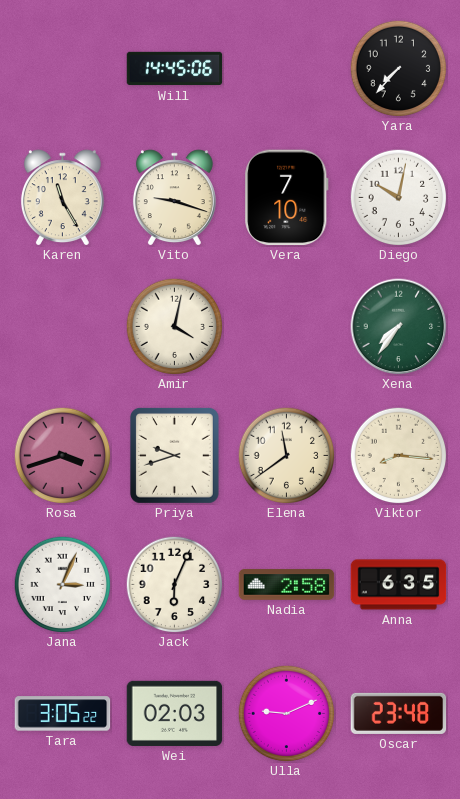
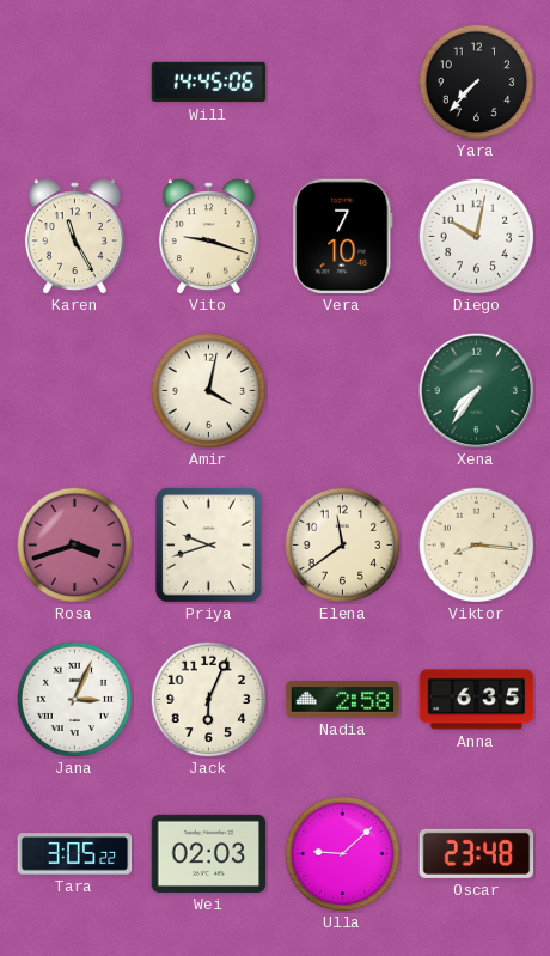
Ulla: 9:11 -> 9:08 (342, 853)
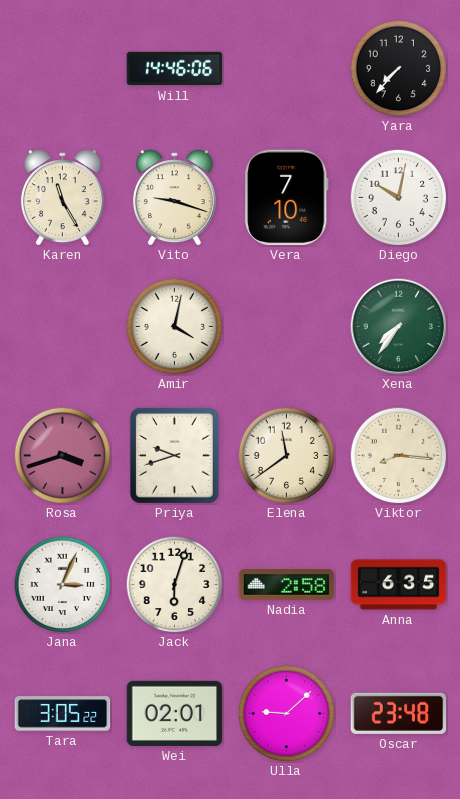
Will: 14:45 -> 14:46 (175, 69)
Jack: 6:04 -> 6:03 (174, 584)
Wei: 02:03 -> 02:01 (175, 713)
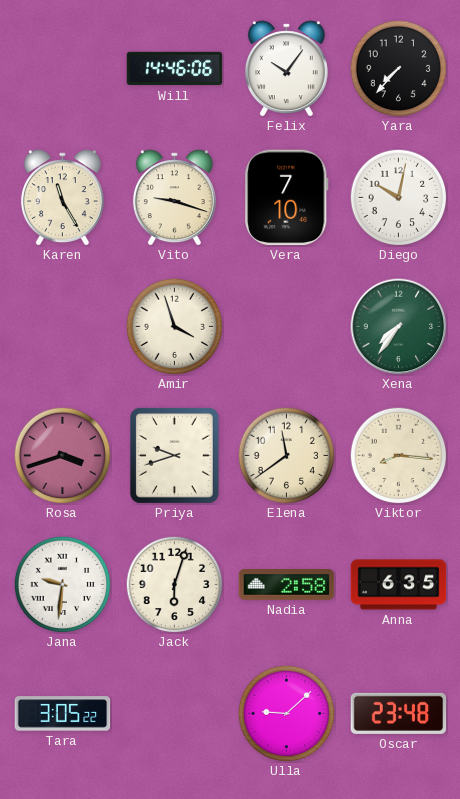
Felix: none -> 10:06 (286, 69)
Amir: 4:02 -> 3:57 (174, 326)
Jana: 3:04 -> 9:31 (62, 584)
Wei: 02:01 -> none (175, 713)
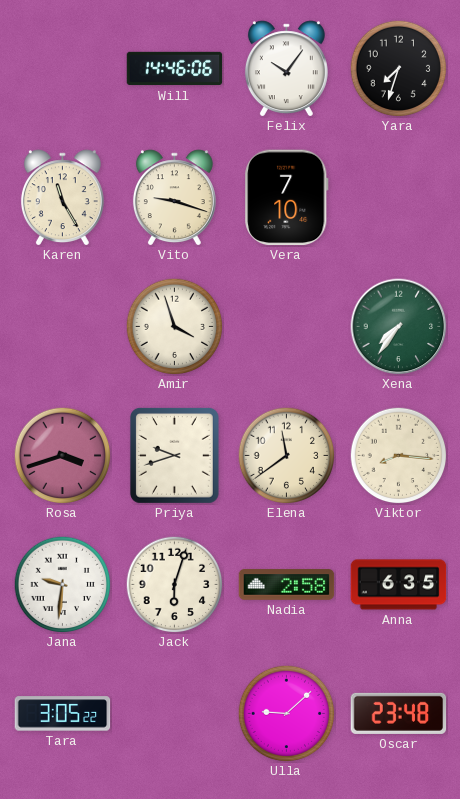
Yara: 7:37 -> 7:33 (398, 68)
Diego: 10:02 -> none (398, 197)
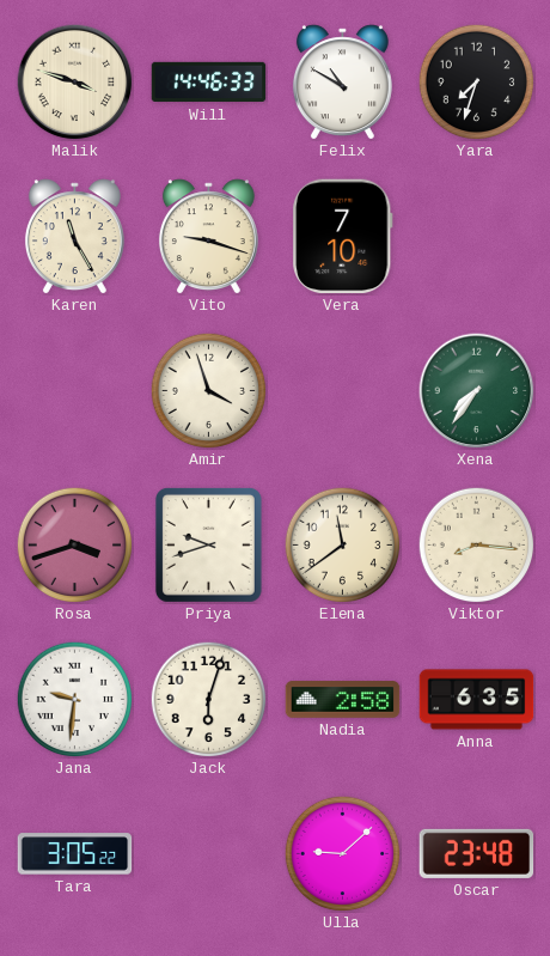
Malik: none -> 3:48 (75, 83)
Will: 14:46:06 -> 14:46:33 (209, 83)
Felix: 10:06 -> 10:50 (342, 83)
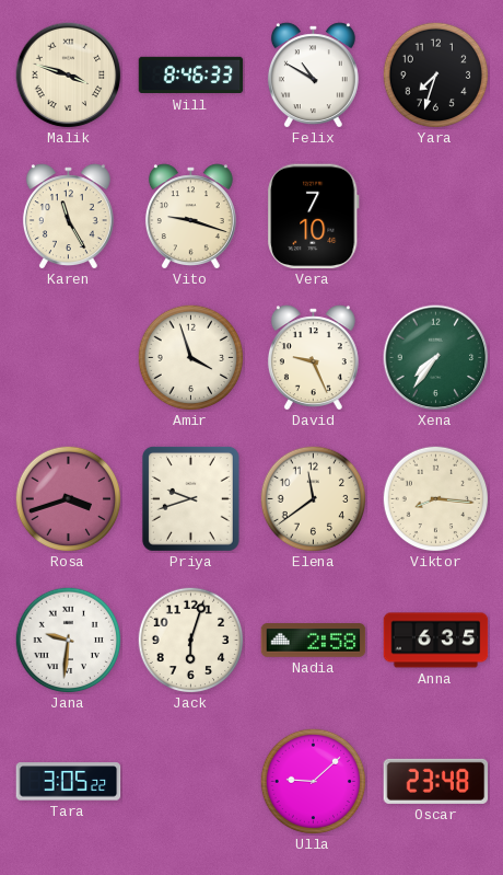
Will: 14:46 -> 8:46 (191, 76)
David: none -> 9:26 (313, 358)
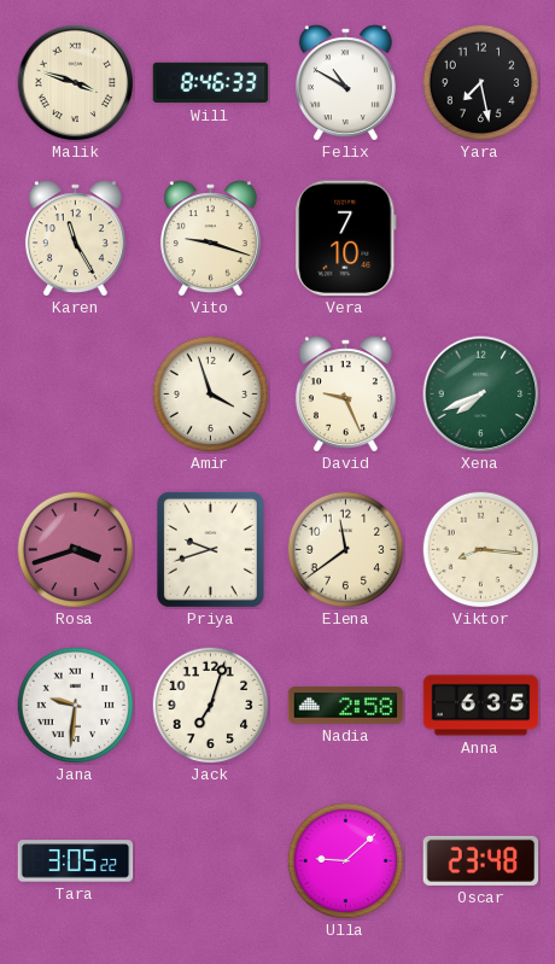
Yara: 7:33 -> 7:28 (480, 82)
Xena: 7:36 -> 7:41 (481, 395)
Jack: 6:03 -> 7:03 (210, 705)
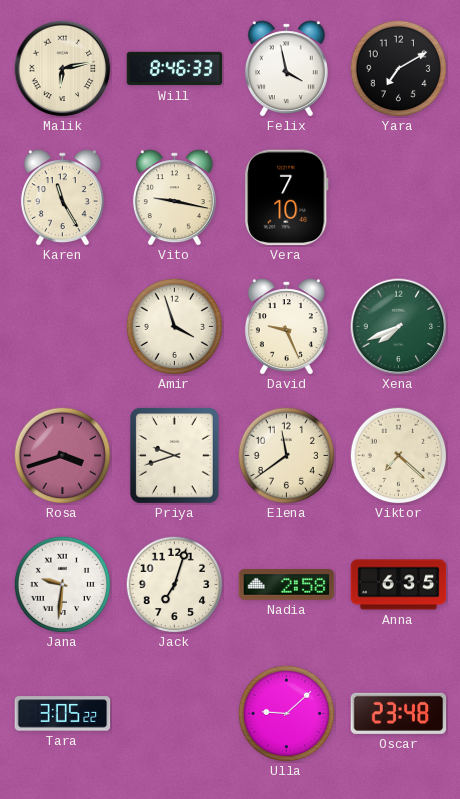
Malik: 3:48 -> 6:13 (63, 69)
Felix: 10:50 -> 3:58 (286, 69)
Yara: 7:28 -> 7:10 (398, 68)
Vito: 9:18 -> 9:17 (174, 198)
Viktor: 8:16 -> 7:22 (398, 455)
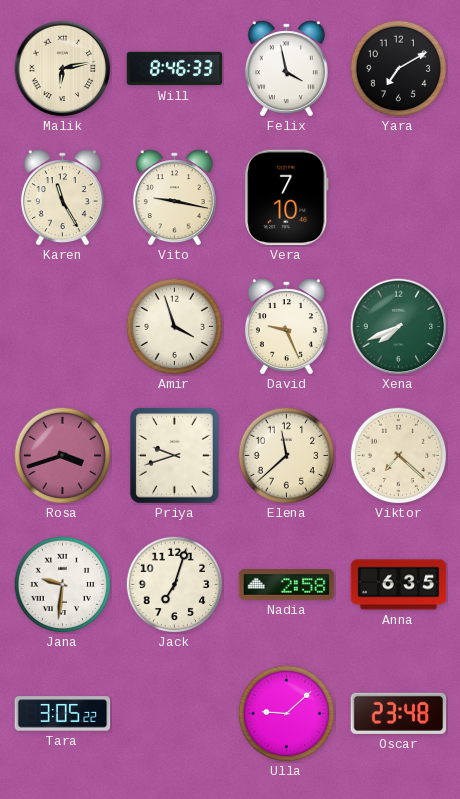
Elena: 11:39 -> 11:38 (286, 455)
